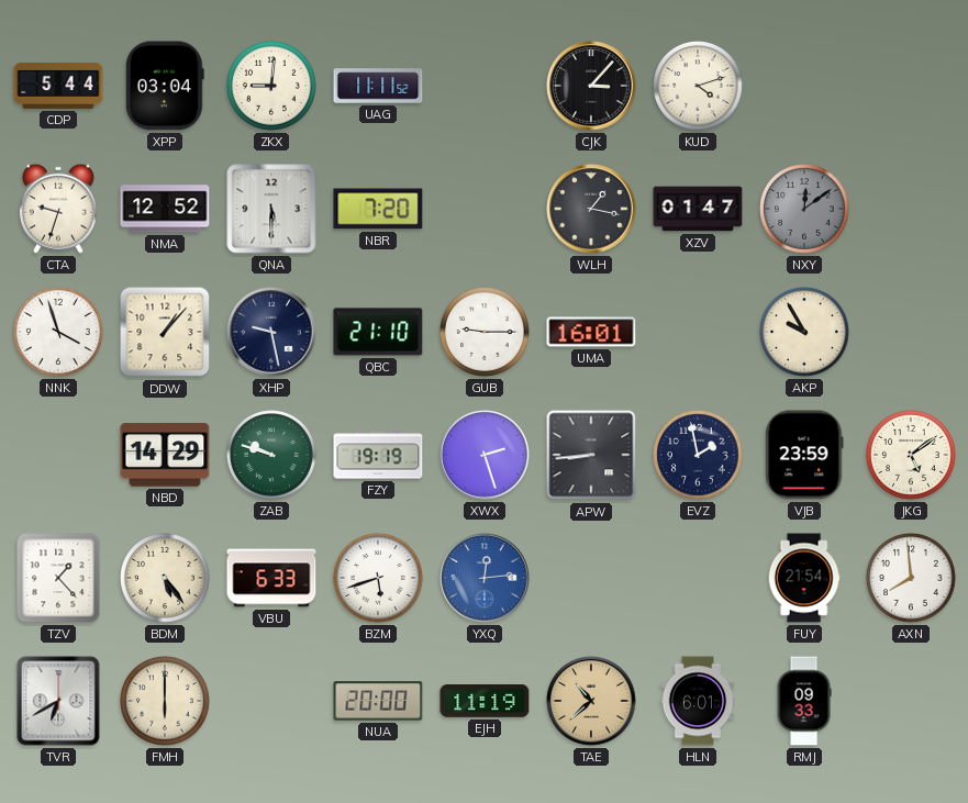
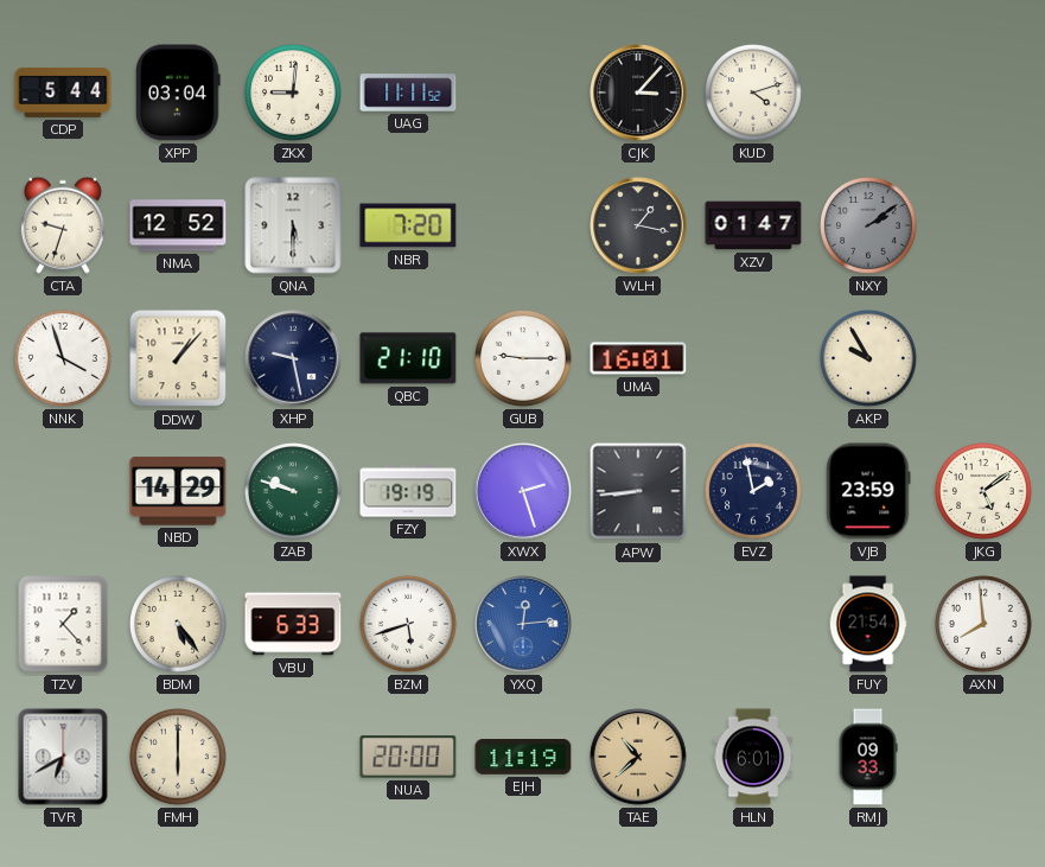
NXY: 12:09 -> 2:09 (869, 227)
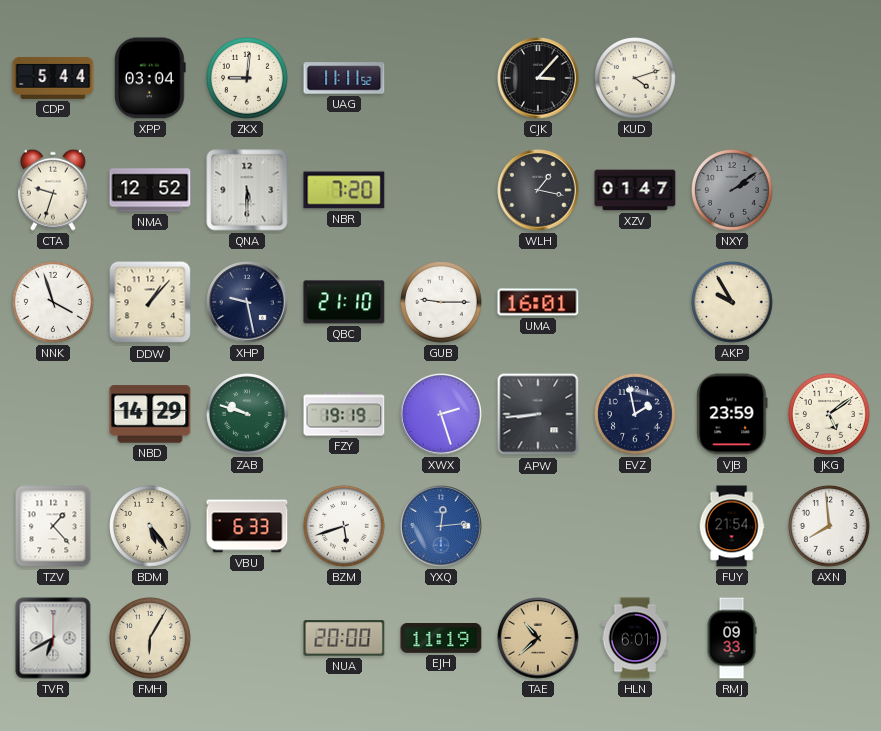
FMH: 6:00 -> 6:05 (151, 639)
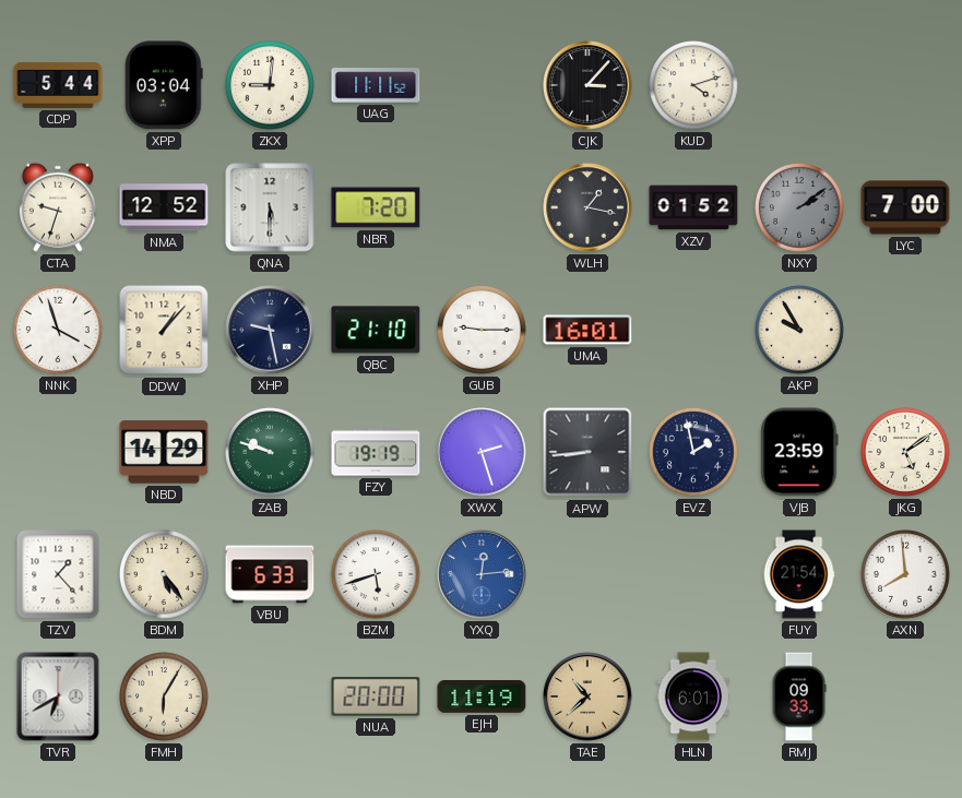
XZV: 01:47 -> 01:52 (693, 207)
LYC: none -> 7:00 (905, 207)
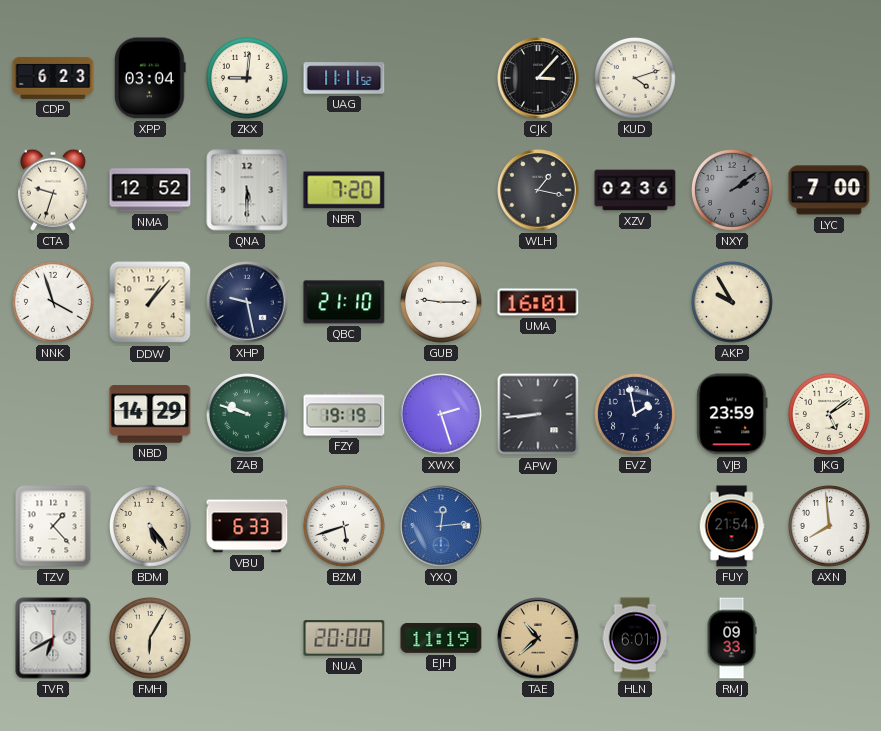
CDP: 5:44 -> 6:23 (53, 78)
XZV: 01:52 -> 02:36 (635, 190)
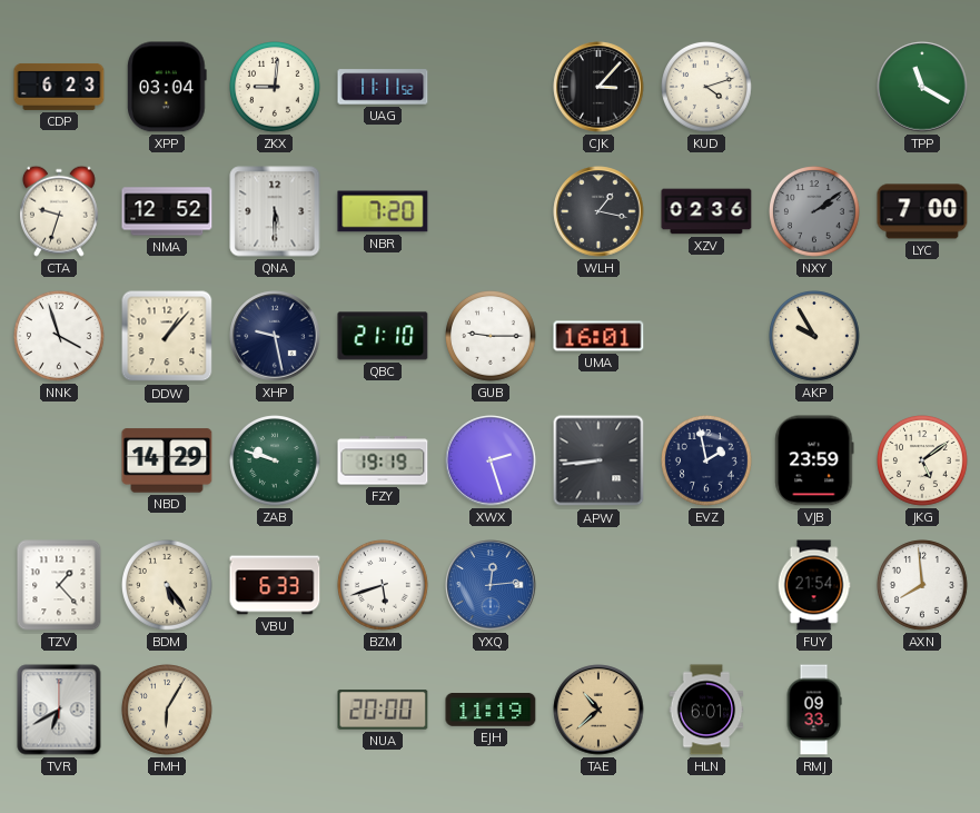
TPP: none -> 11:20 (922, 87)
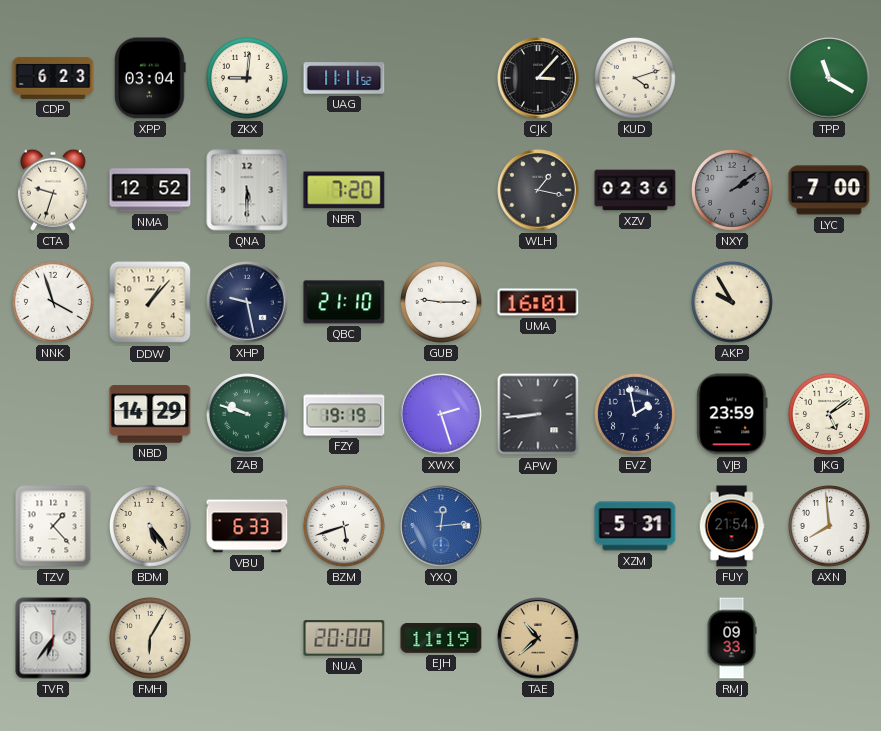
XZM: none -> 5:31 (635, 526)
TVR: 6:40 -> 6:36 (53, 638)
HLN: 6:01 -> none (706, 710)
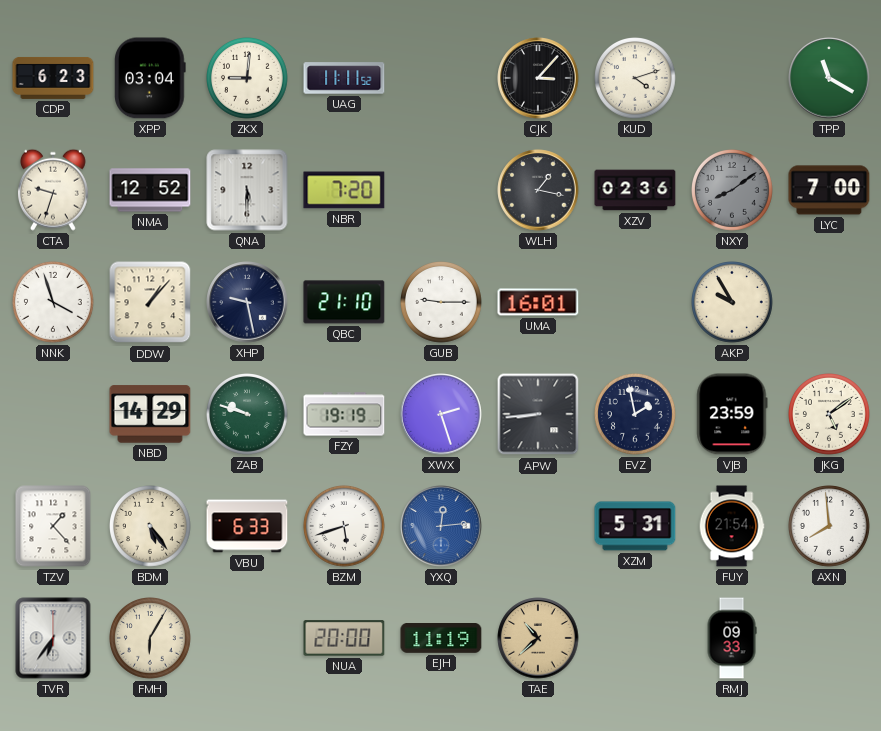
NXY: 2:09 -> 8:09 (733, 191)
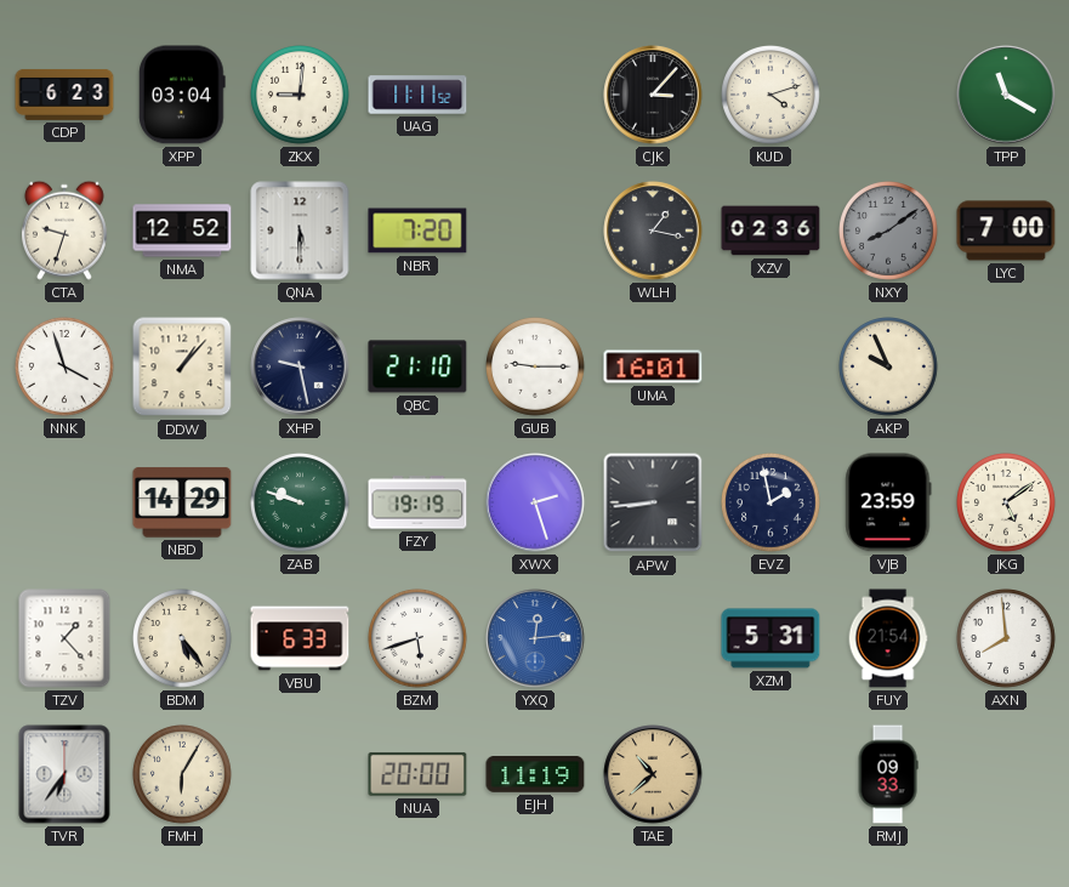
AKP: 9:55 -> 9:56 (889, 368)
